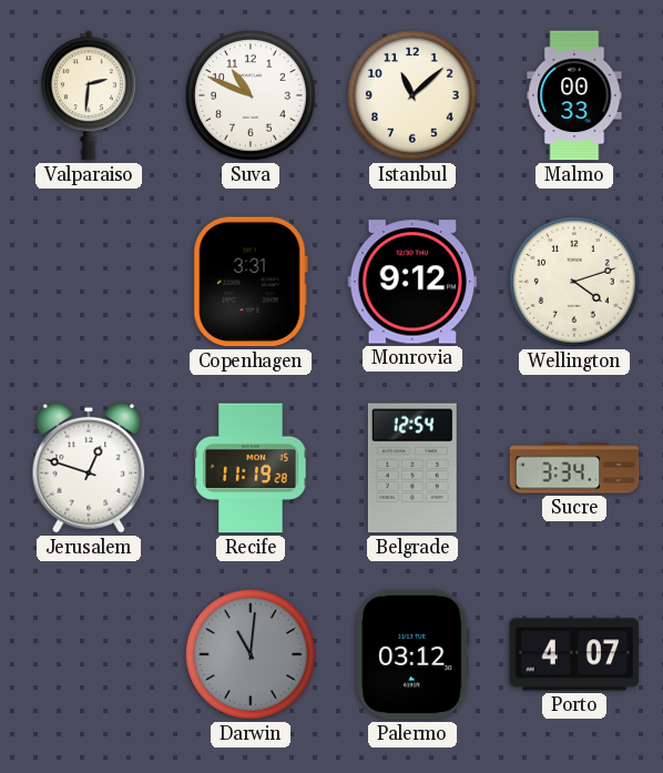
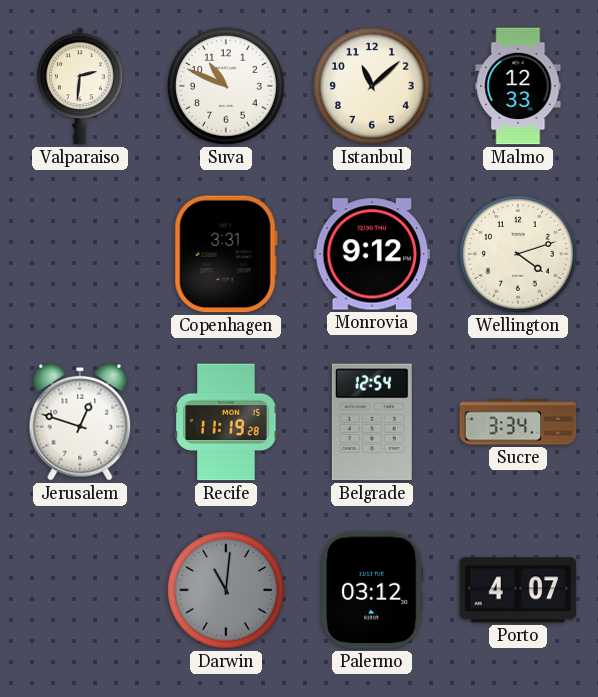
Malmo: 00:33 -> 12:33 (518, 86)
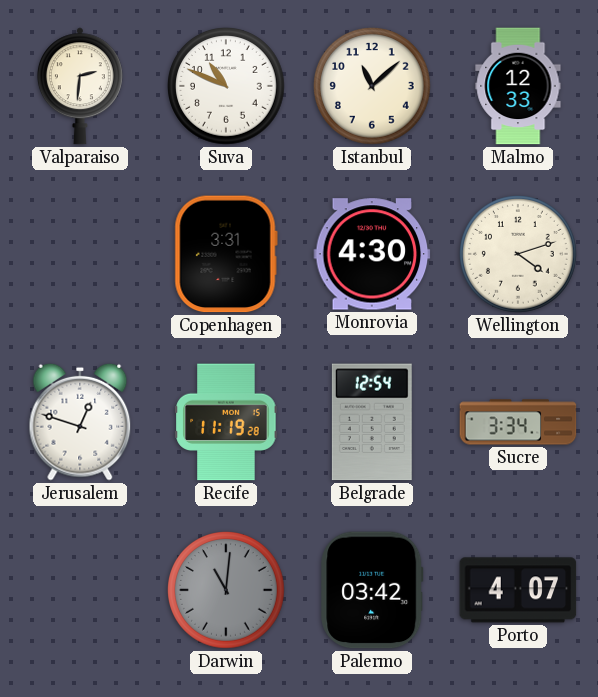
Monrovia: 9:12 -> 4:30 (372, 254)
Palermo: 03:12 -> 03:42 (372, 590)
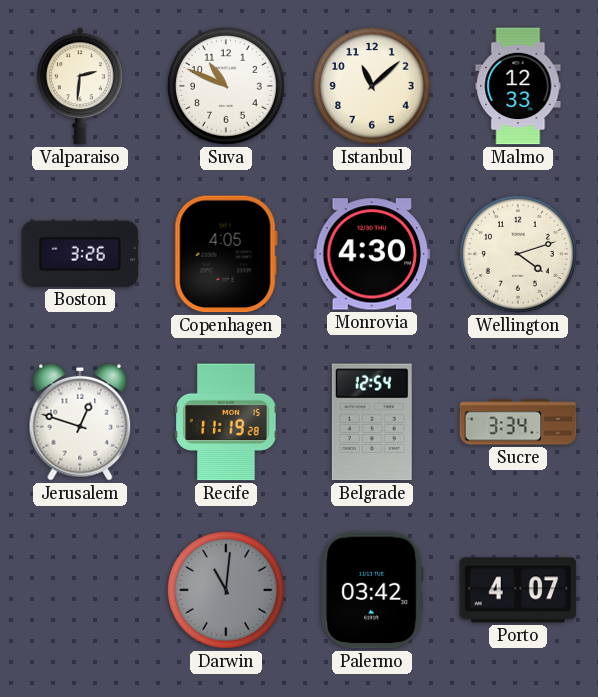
Boston: none -> 3:26 (80, 254)
Copenhagen: 3:31 -> 4:05 (226, 254)
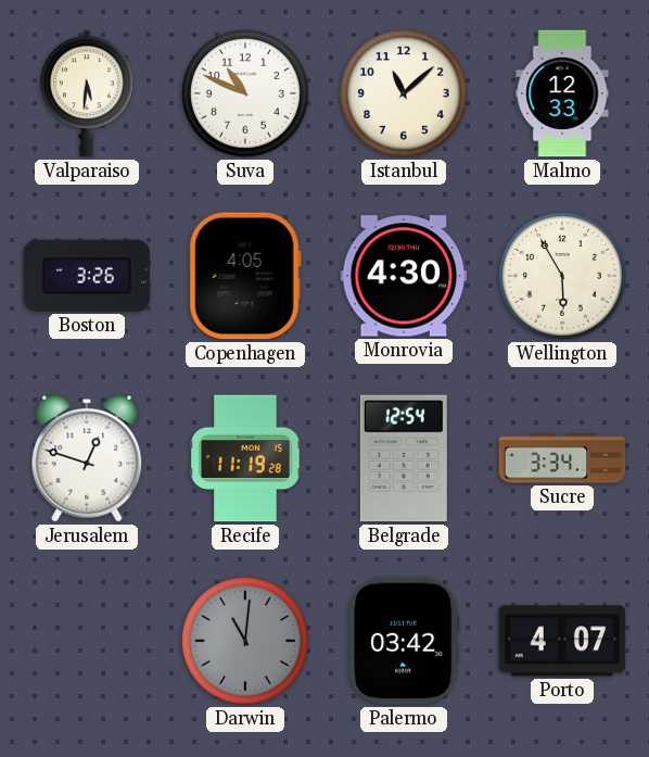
Valparaiso: 2:31 -> 5:31 (87, 93)
Wellington: 4:12 -> 5:55 (563, 277)
